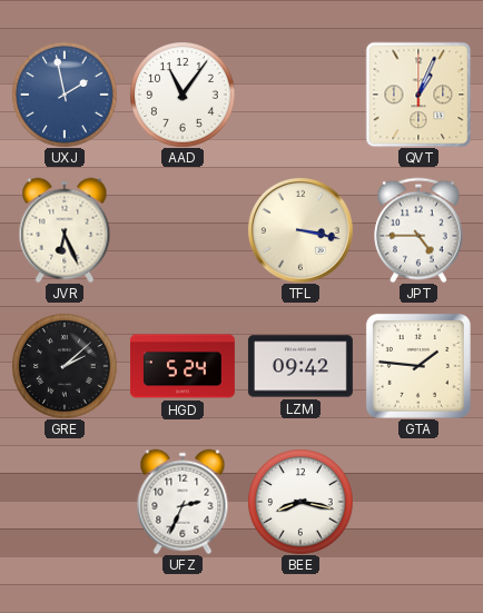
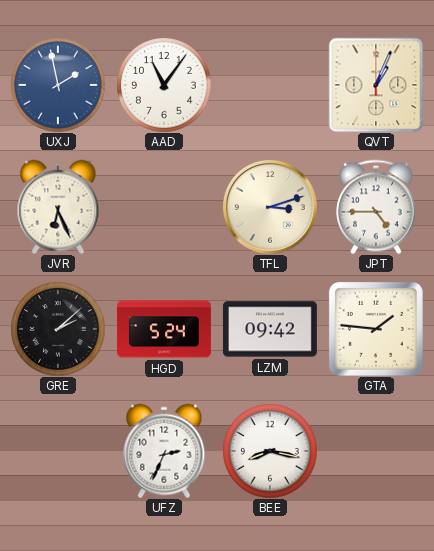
TFL: 3:17 -> 3:12 (270, 207)
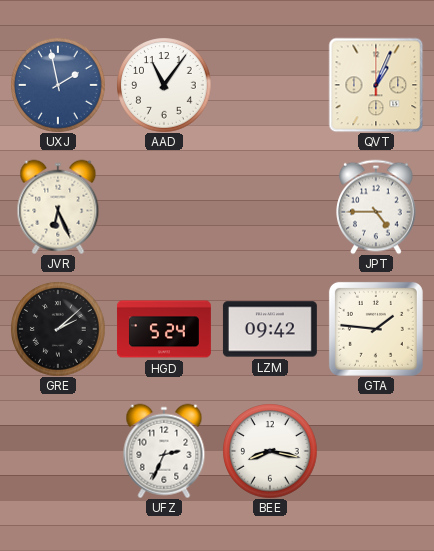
TFL: 3:12 -> none (270, 207)
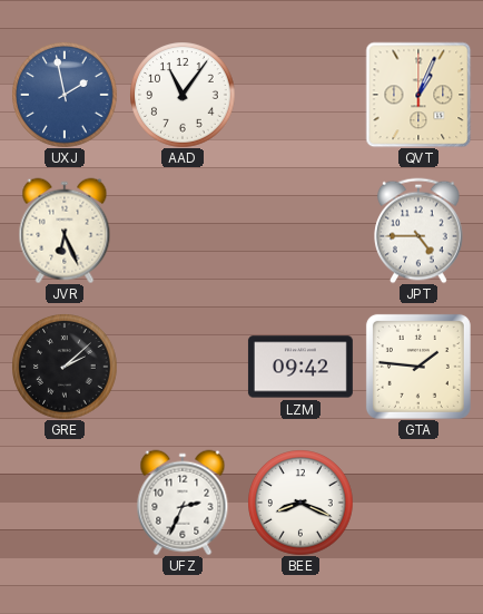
HGD: 5:24 -> none (164, 329)
BEE: 8:17 -> 8:19 (300, 503)
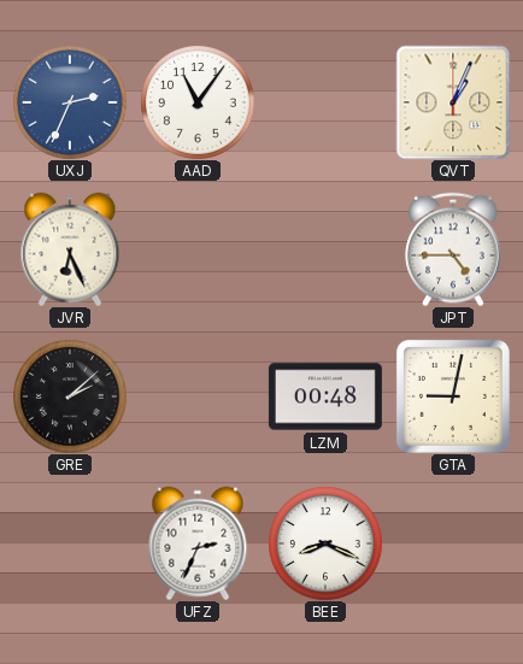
UXJ: 1:58 -> 2:34 (70, 102)
LZM: 09:42 -> 00:48 (325, 396)
GTA: 1:46 -> 9:02 (453, 396)
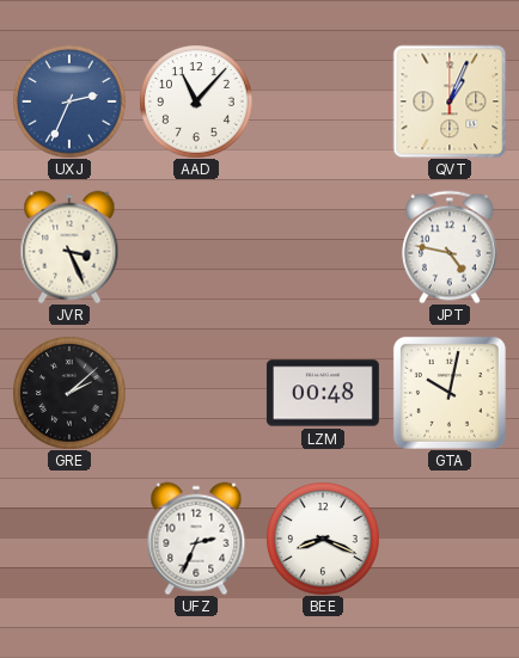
AAD: 11:06 -> 11:07 (196, 102)
JVR: 6:26 -> 3:26 (69, 247)
JPT: 4:45 -> 4:47 (450, 247)
GTA: 9:02 -> 10:02 (450, 393)
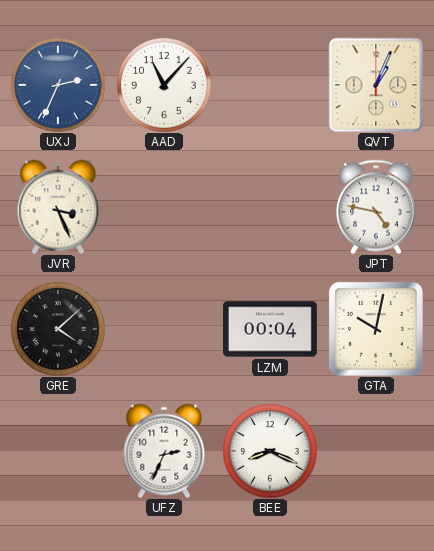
GRE: 2:08 -> 4:08 (58, 329)
LZM: 00:48 -> 00:04 (270, 329)
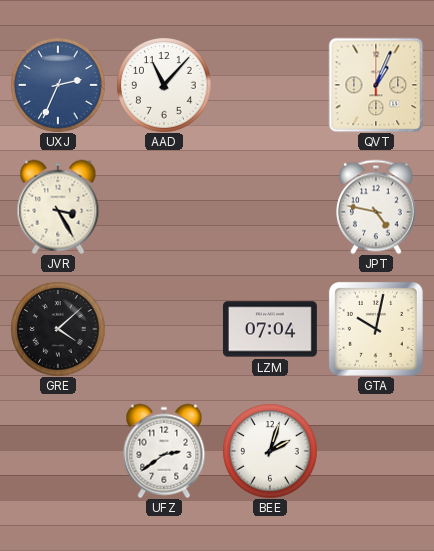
JVR: 3:26 -> 3:25 (58, 207)
LZM: 00:04 -> 07:04 (270, 329)
UFZ: 2:34 -> 2:39 (164, 451)
BEE: 8:19 -> 2:03 (270, 451)
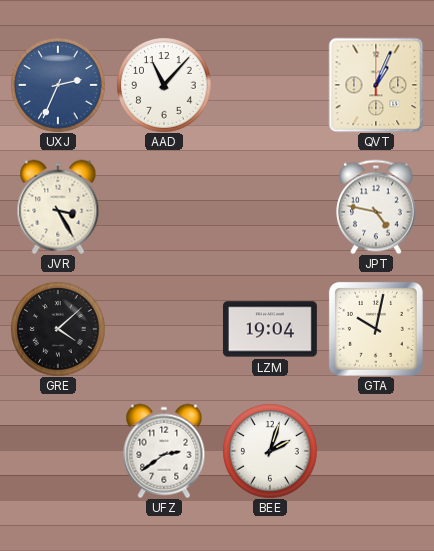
LZM: 07:04 -> 19:04 (270, 329)
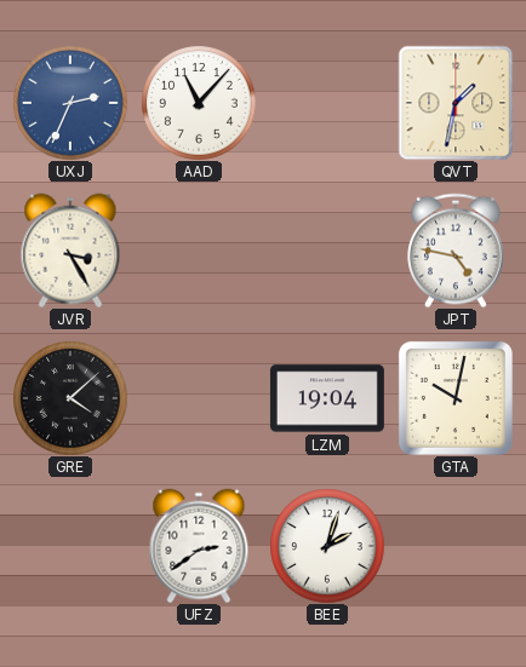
QVT: 1:04 -> 1:32 (456, 103)
